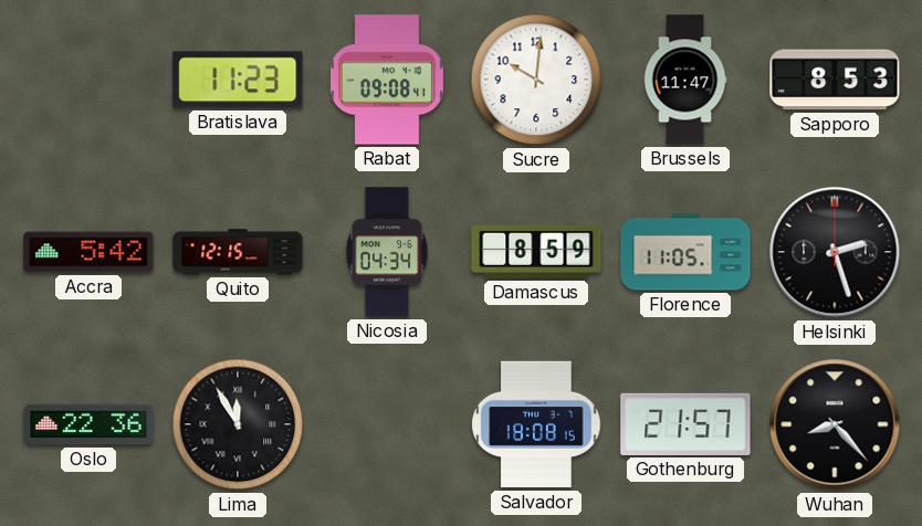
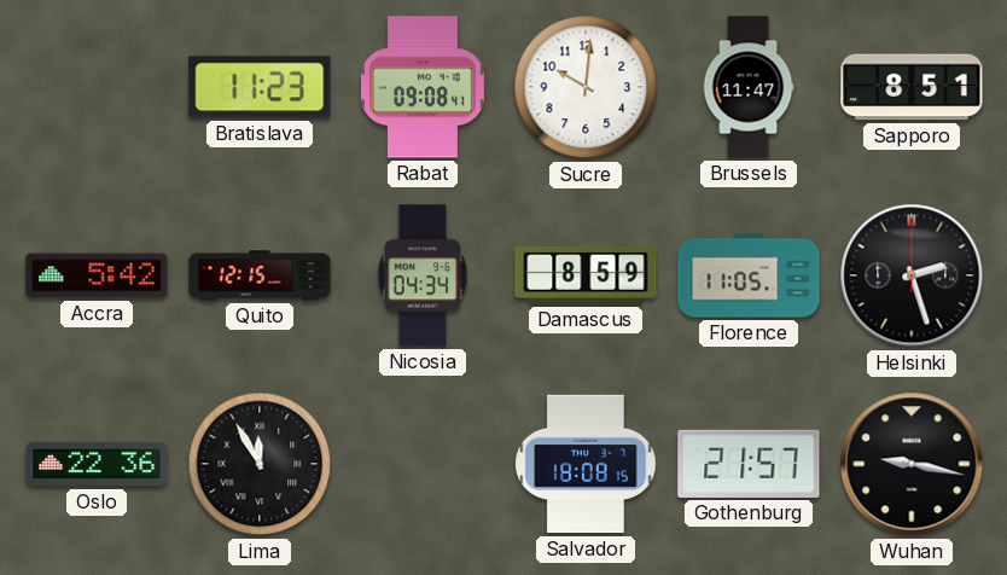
Sapporo: 8:53 -> 8:51 (912, 87)
Wuhan: 8:23 -> 9:17 (912, 464)
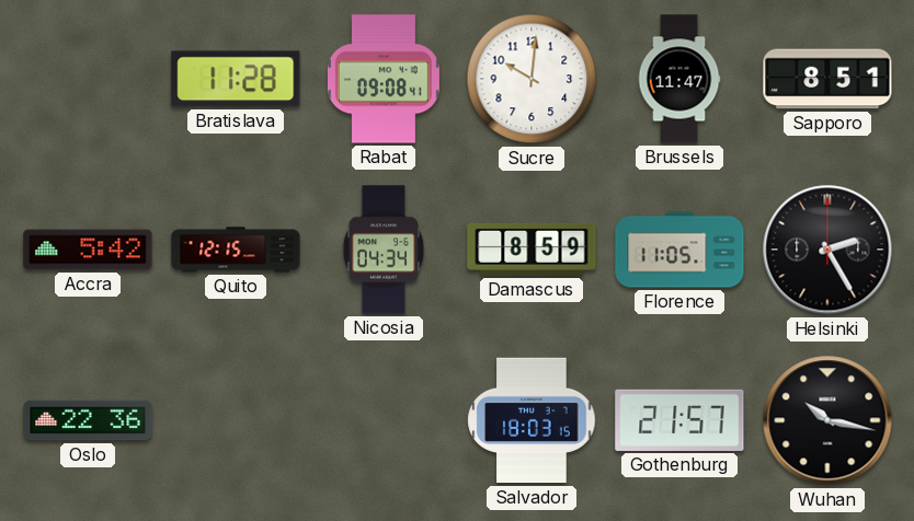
Bratislava: 11:23 -> 11:28 (236, 79)
Helsinki: 2:27 -> 2:25 (827, 250)
Lima: 11:55 -> none (260, 464)
Salvador: 18:08 -> 18:03 (532, 420)
Wuhan: 9:17 -> 10:17 (827, 420)
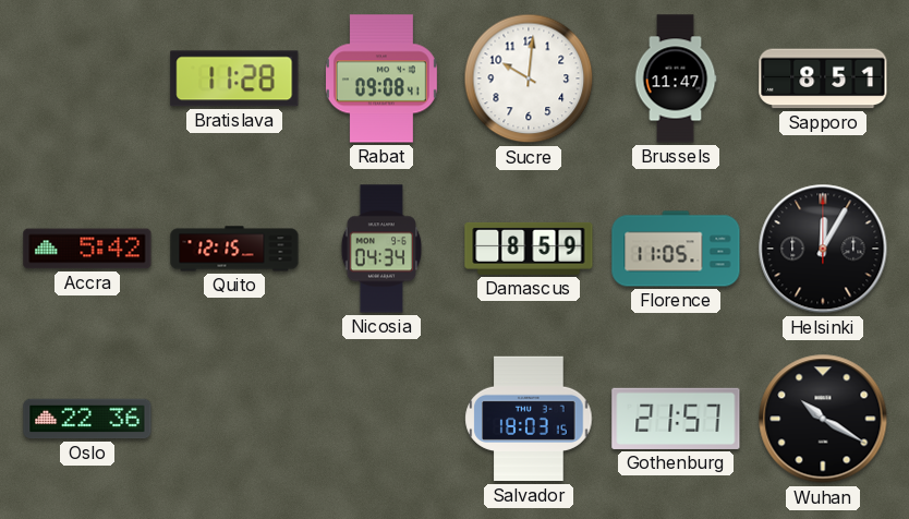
Helsinki: 2:25 -> 12:05 (823, 249)
Wuhan: 10:17 -> 10:20 (823, 419)
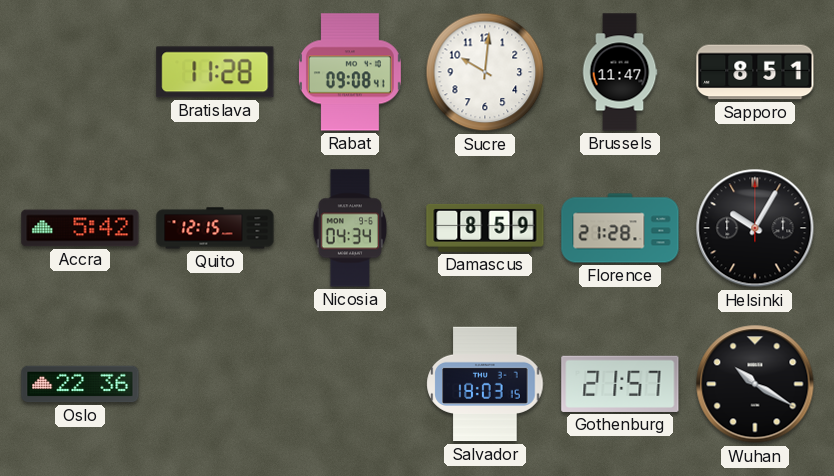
Florence: 11:05 -> 21:28 (620, 228)
Helsinki: 12:05 -> 10:05 (755, 228)
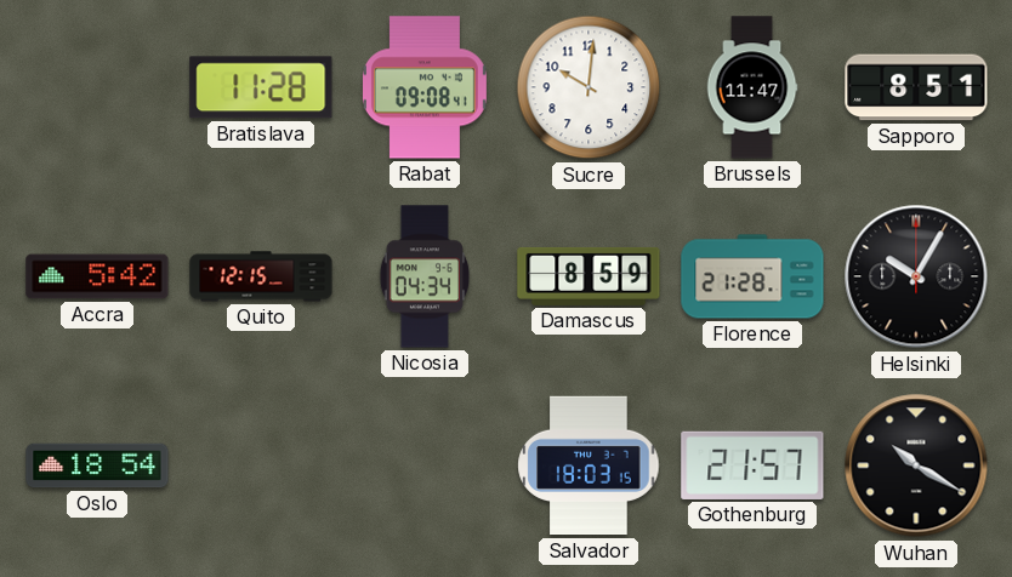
Oslo: 22:36 -> 18:54 (97, 465)
